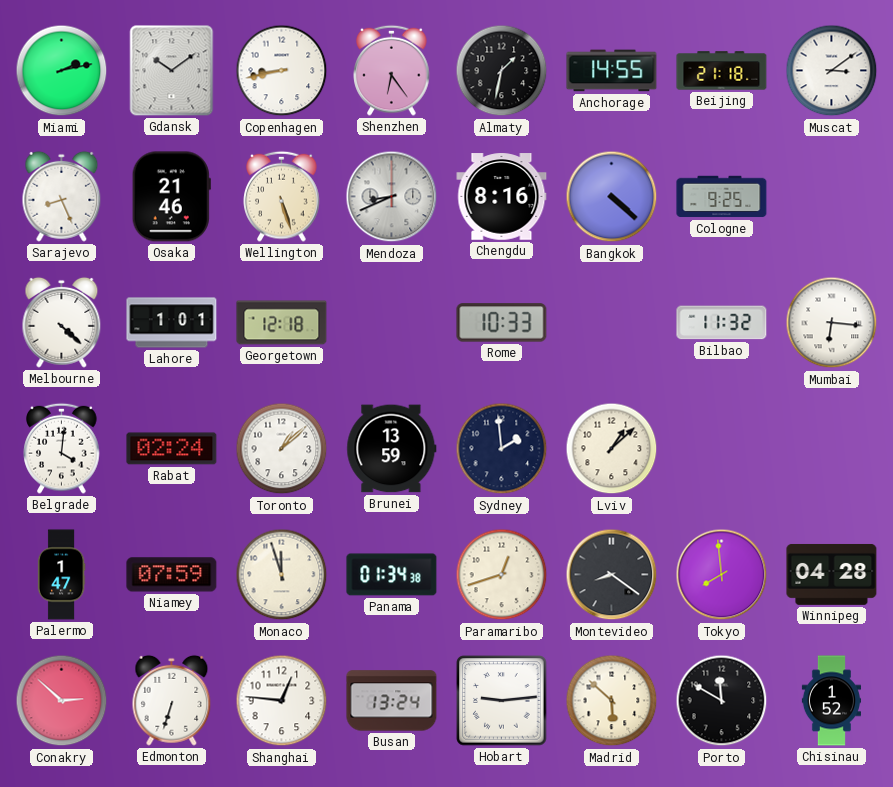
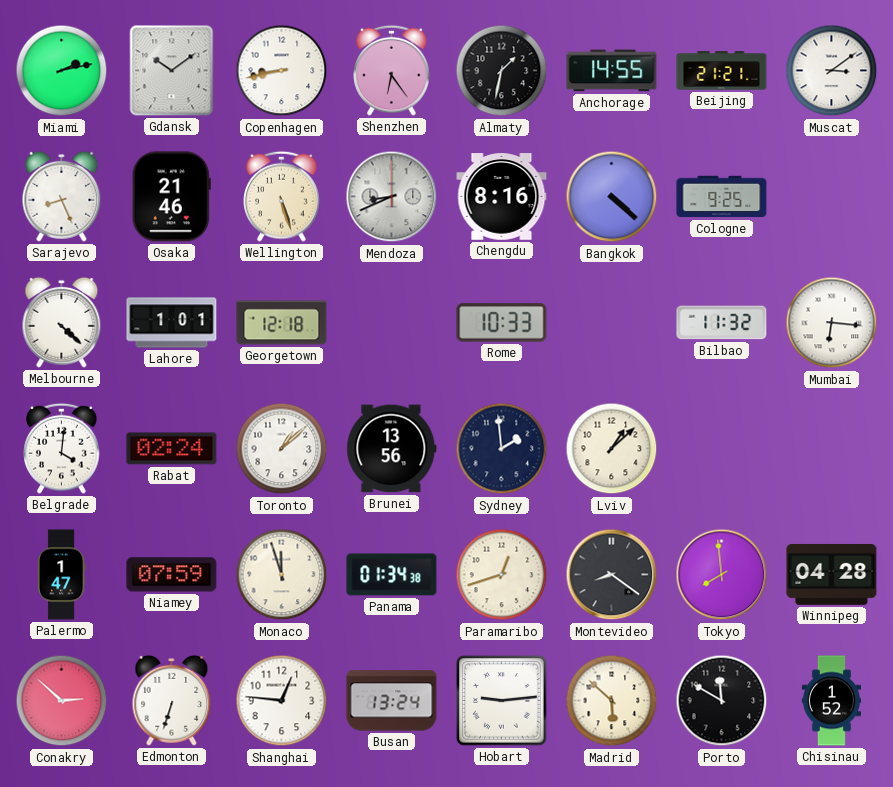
Beijing: 21:18 -> 21:21 (722, 71)
Brunei: 13:59 -> 13:56 (392, 449)
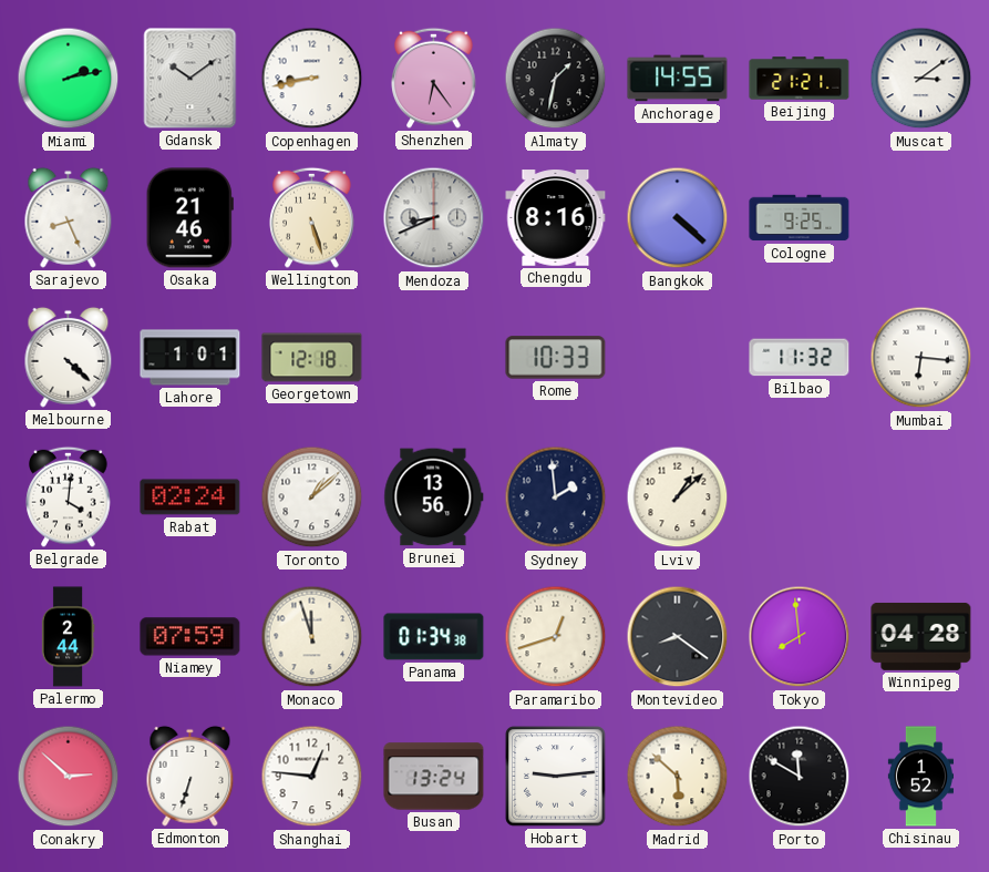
Palermo: 1:47 -> 2:44 (68, 637)
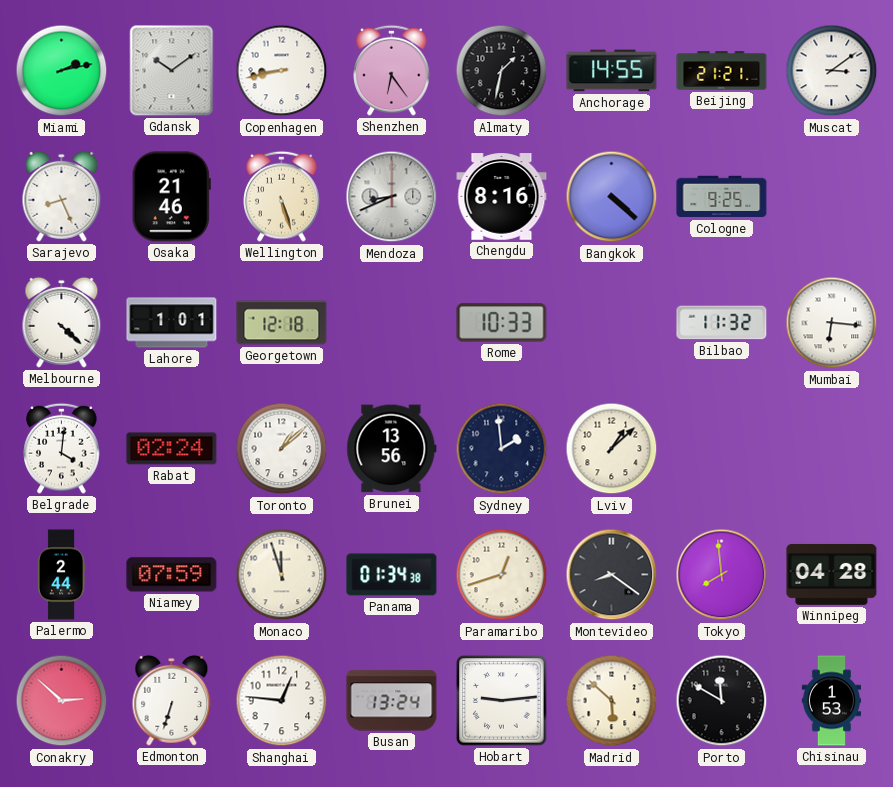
Chisinau: 1:52 -> 1:53 (831, 701)
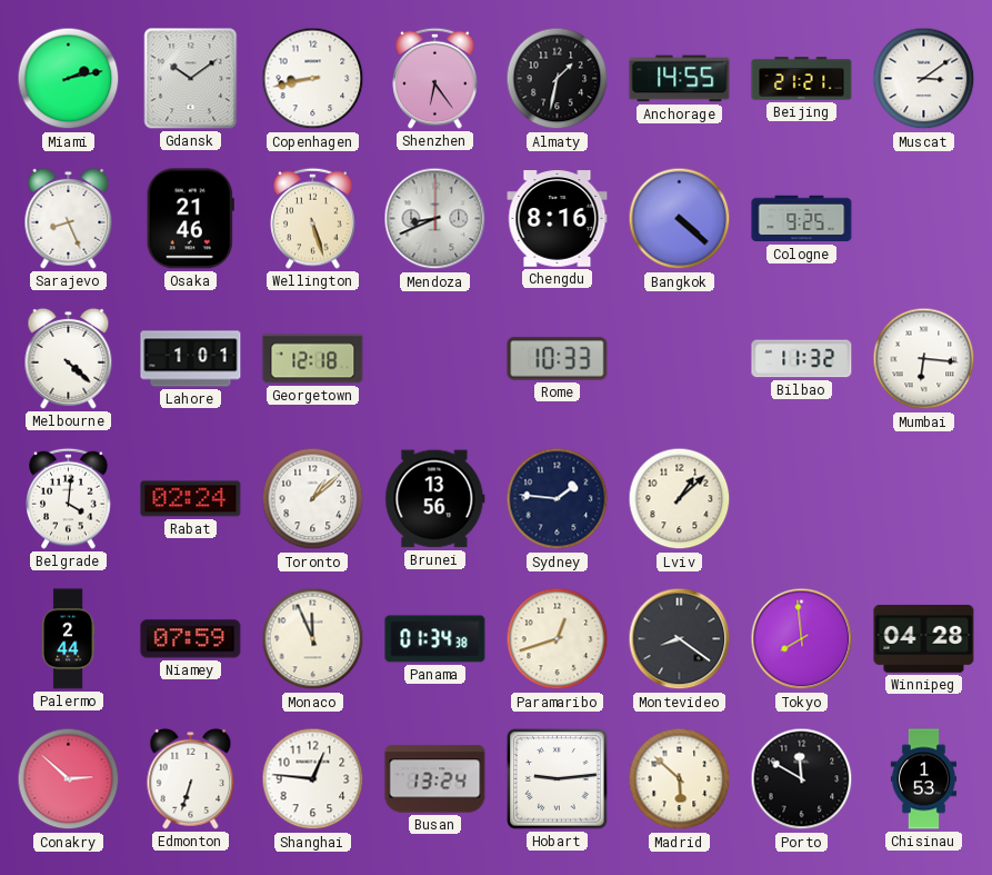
Sydney: 1:59 -> 1:46 (558, 499)
Monaco: 11:57 -> 11:56 (313, 639)
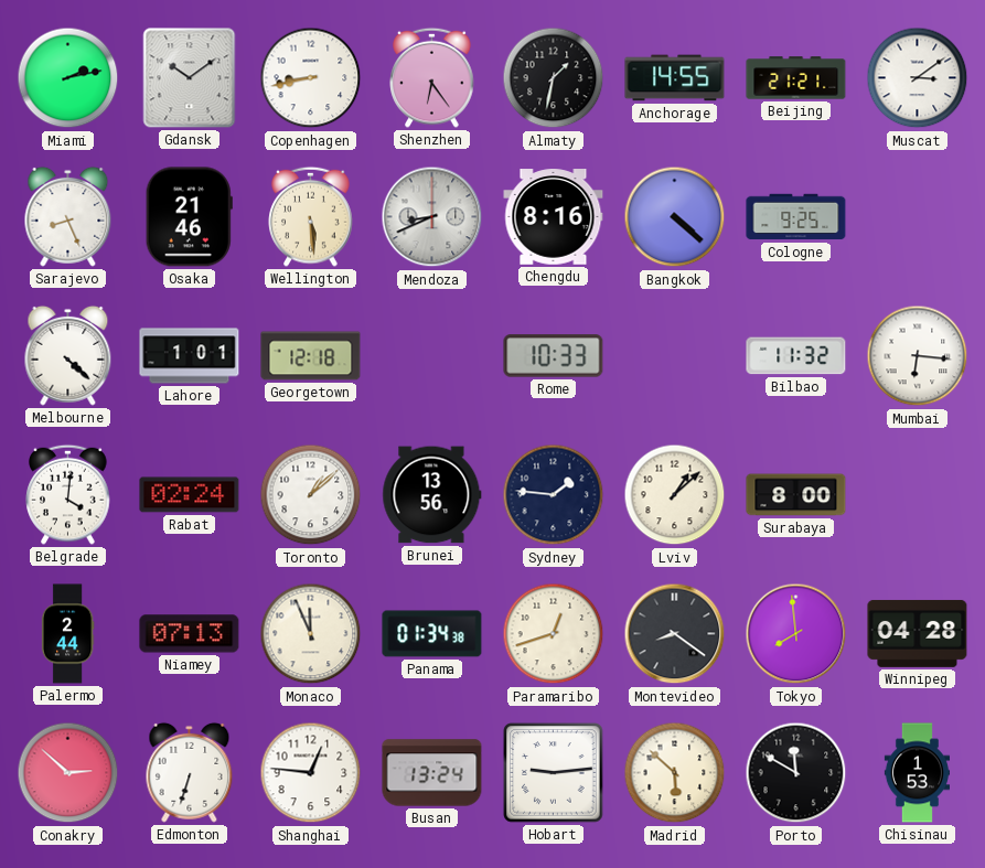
Wellington: 5:27 -> 5:29 (311, 216)
Surabaya: none -> 8:00 (796, 495)
Niamey: 07:59 -> 07:13 (190, 634)
